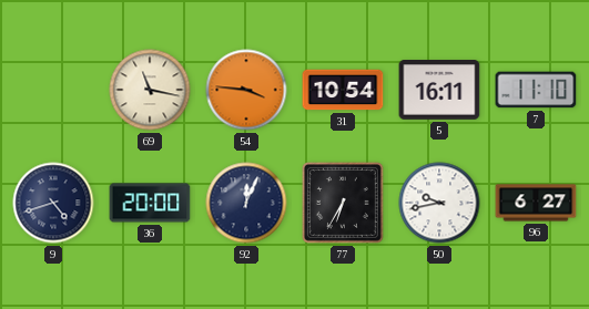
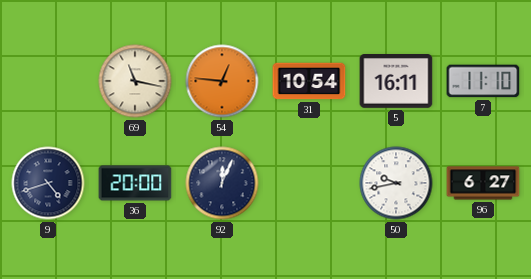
54: 3:46 -> 12:46 (222, 81)
77: 6:35 -> none (343, 203)
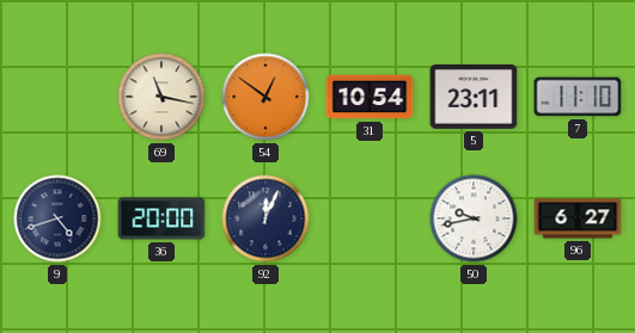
54: 12:46 -> 12:51 (265, 97)
5: 16:11 -> 23:11 (474, 97)
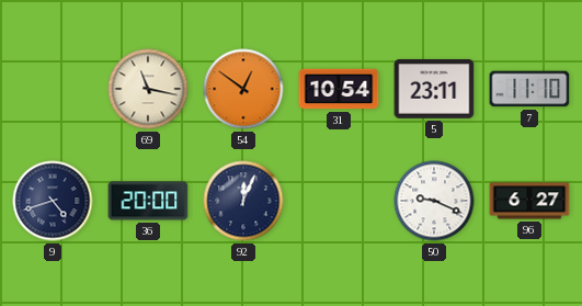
50: 9:43 -> 9:19 (434, 201)
